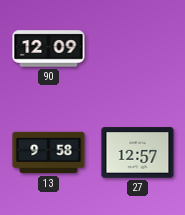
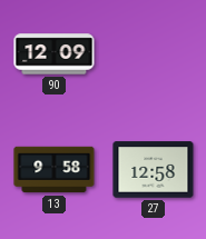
27: 12:57 -> 12:58 (154, 170)
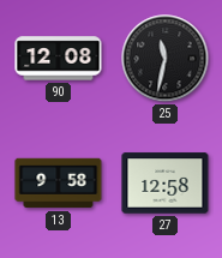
90: 12:09 -> 12:08 (59, 59)
25: none -> 11:32 (166, 59)
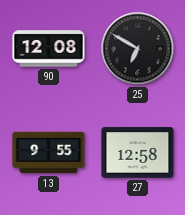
25: 11:32 -> 6:50 (138, 49)
13: 9:58 -> 9:55 (49, 153)
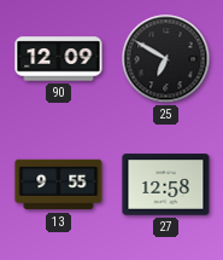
90: 12:08 -> 12:09 (59, 59)
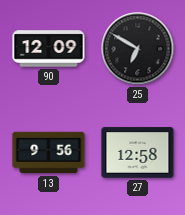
13: 9:55 -> 9:56 (49, 153)
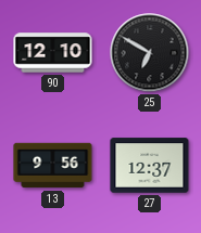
90: 12:09 -> 12:10 (53, 53)
27: 12:58 -> 12:37 (150, 166)
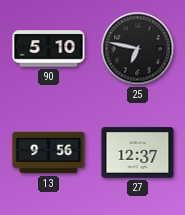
90: 12:10 -> 5:10 (49, 49)
25: 6:50 -> 6:47 (138, 49)
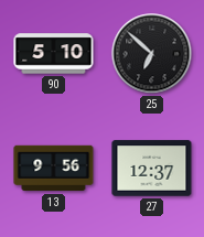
25: 6:47 -> 6:52 (152, 54)
